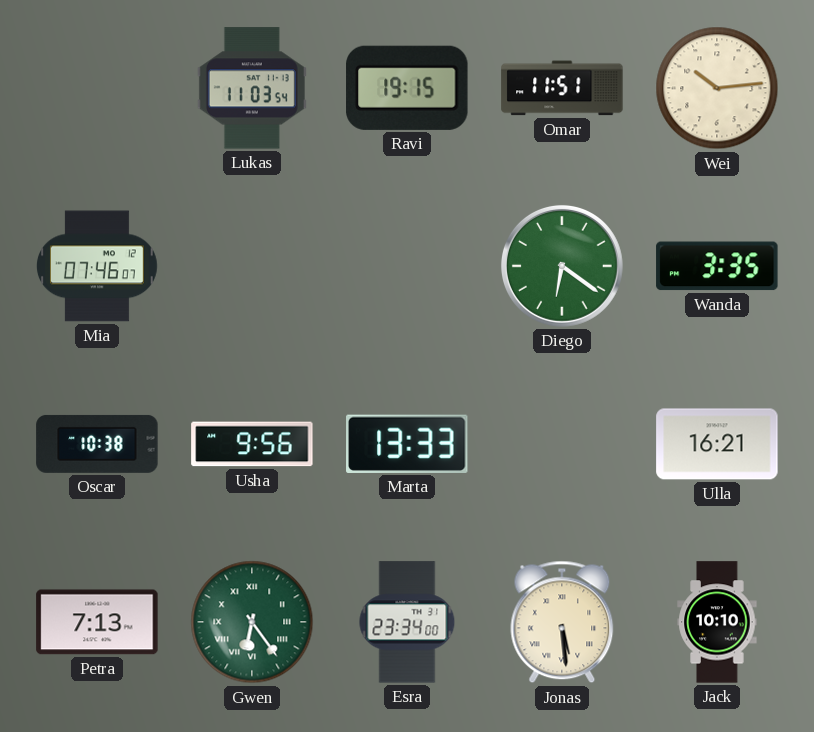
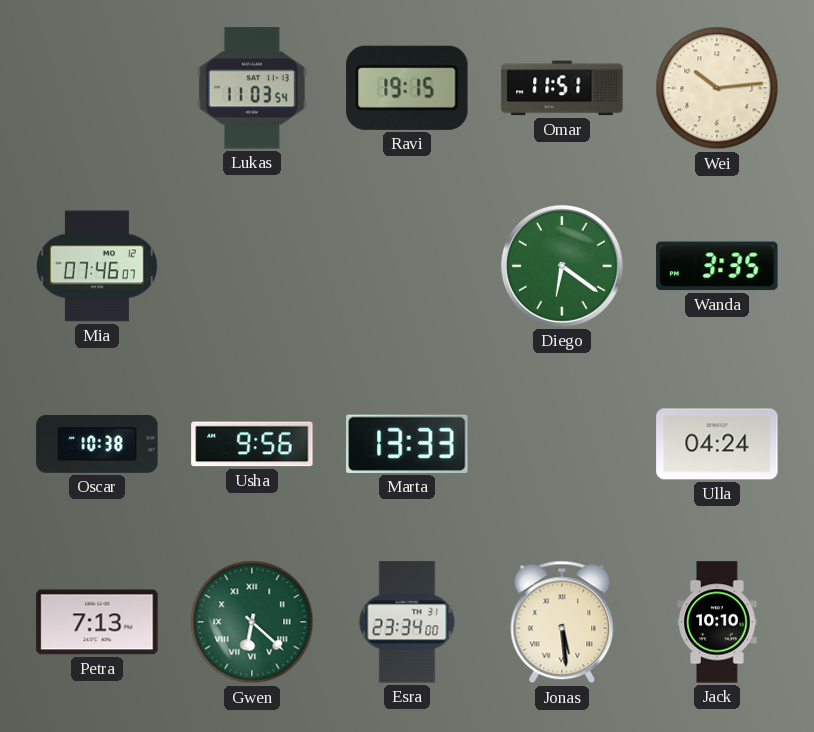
Ulla: 16:21 -> 04:24 (717, 444)
Gwen: 6:24 -> 6:22 (252, 622)
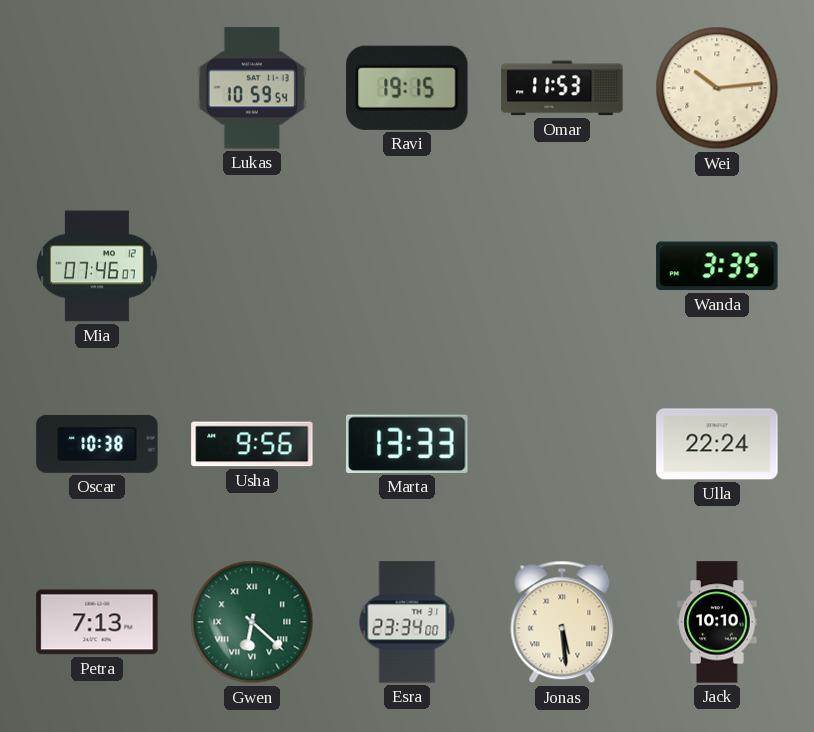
Lukas: 11:03 -> 10:59 (252, 88)
Omar: 11:51 -> 11:53 (562, 88)
Diego: 6:21 -> none (562, 266)
Ulla: 04:24 -> 22:24 (717, 444)
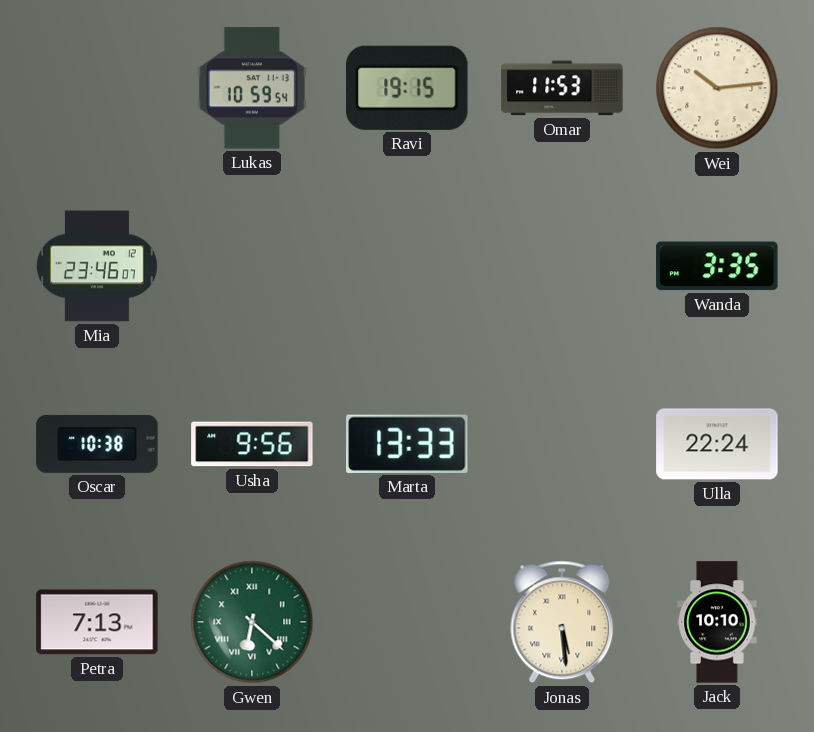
Mia: 07:46 -> 23:46 (98, 266)
Esra: 23:34 -> none (407, 622)
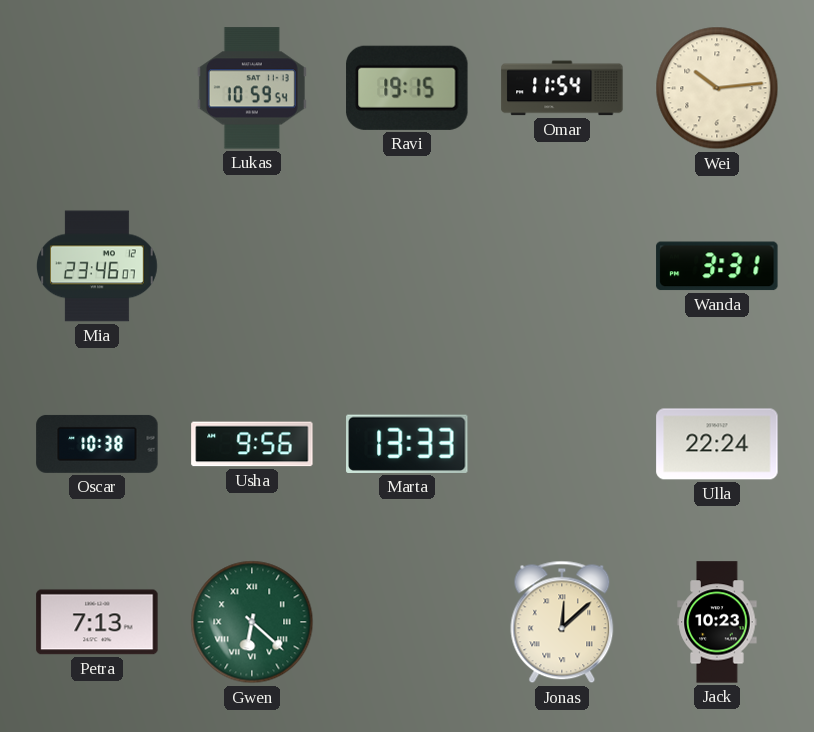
Omar: 11:53 -> 11:54 (562, 88)
Wanda: 3:35 -> 3:31 (717, 266)
Jonas: 5:29 -> 12:08 (562, 622)
Jack: 10:10 -> 10:23 (717, 622)
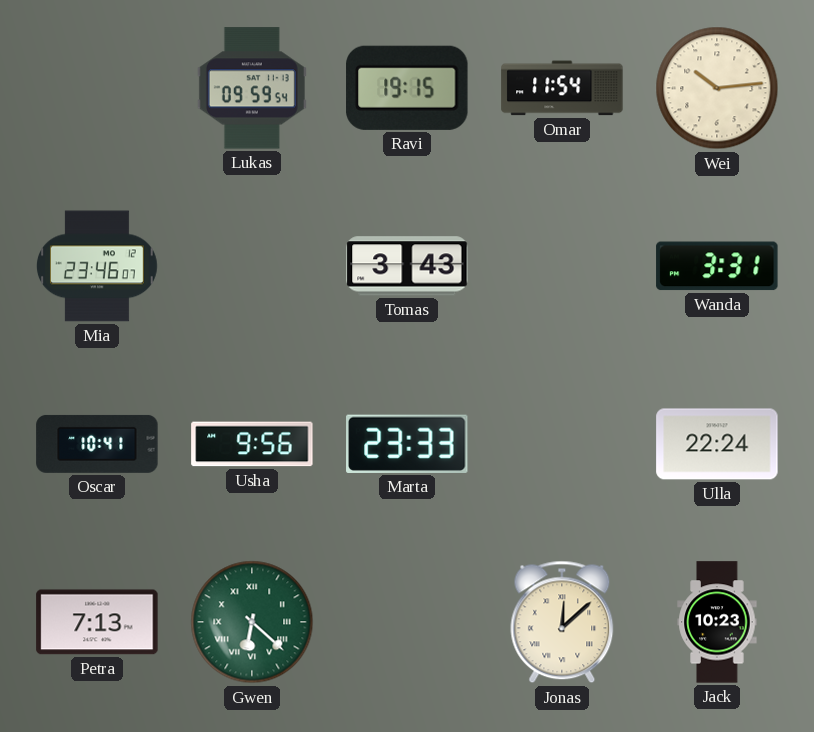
Lukas: 10:59 -> 09:59 (252, 88)
Tomas: none -> 3:43 (407, 266)
Oscar: 10:38 -> 10:41 (97, 444)
Marta: 13:33 -> 23:33 (408, 444)
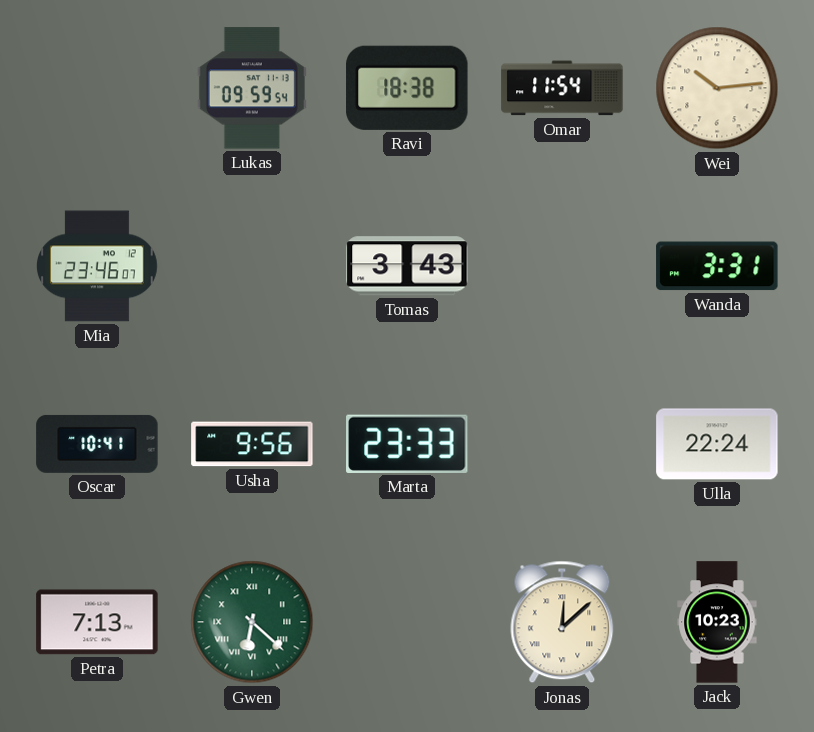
Ravi: 19:15 -> 18:38 (407, 88)
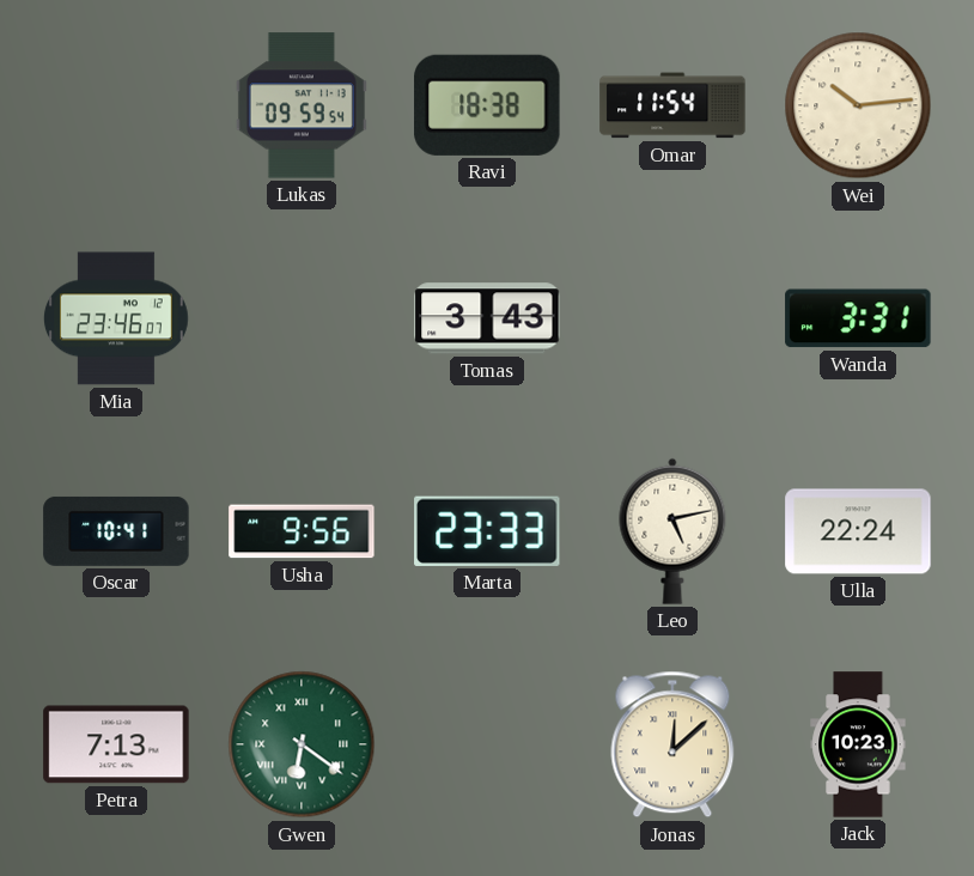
Leo: none -> 5:13 (672, 531)
Gwen: 6:22 -> 6:21 (302, 744)
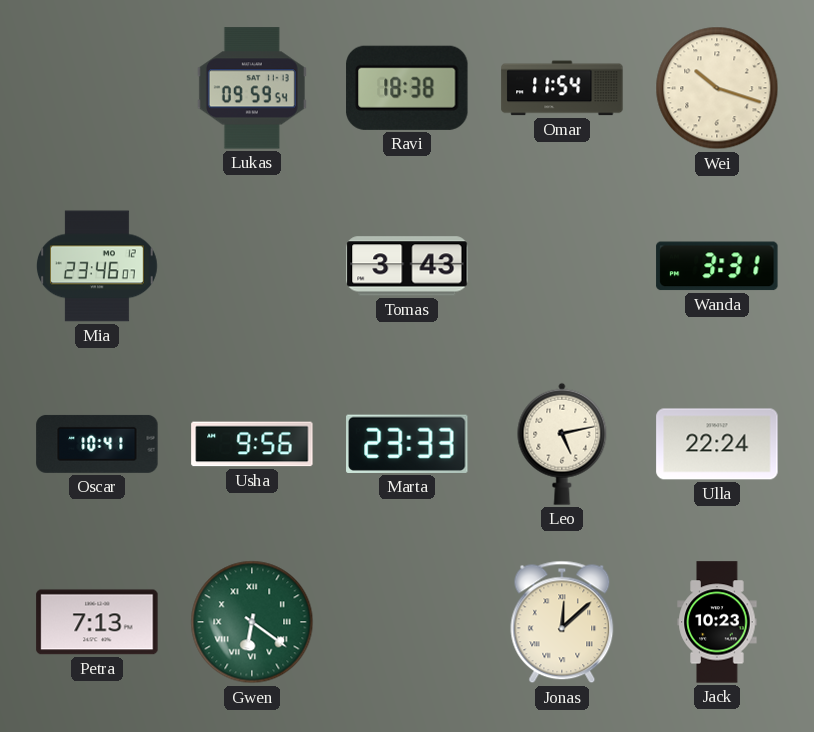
Wei: 10:14 -> 10:18 (717, 88)
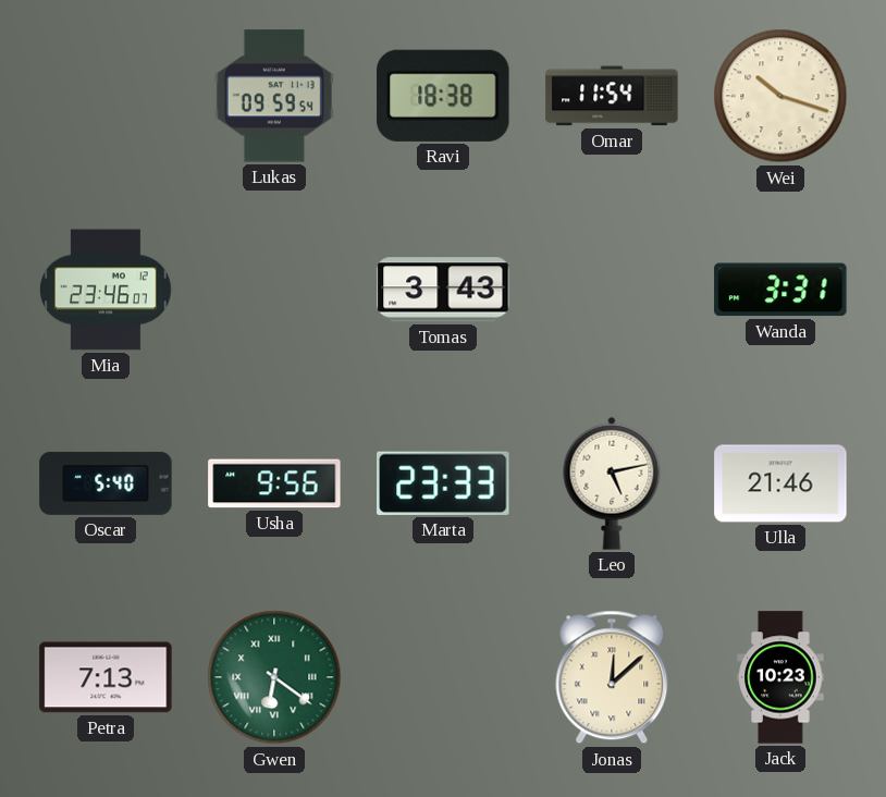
Oscar: 10:41 -> 5:40 (106, 483)
Ulla: 22:24 -> 21:46 (780, 483)
